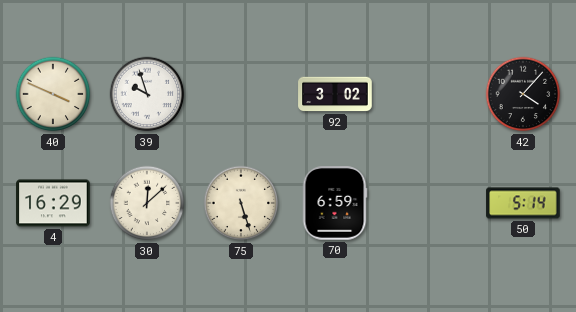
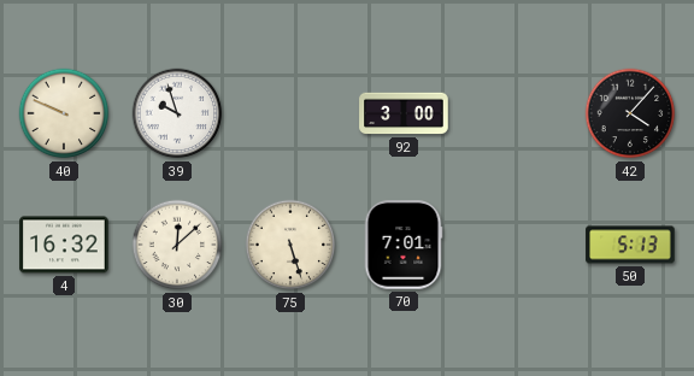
40: 3:49 -> 9:49 (64, 113)
92: 3:02 -> 3:00 (404, 113)
4: 16:29 -> 16:32 (64, 245)
70: 6:59 -> 7:01 (404, 245)
50: 5:14 -> 5:13 (630, 245)
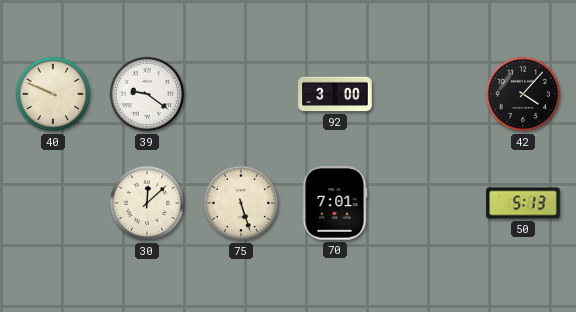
39: 9:57 -> 9:21 (147, 94)
4: 16:32 -> none (64, 245)
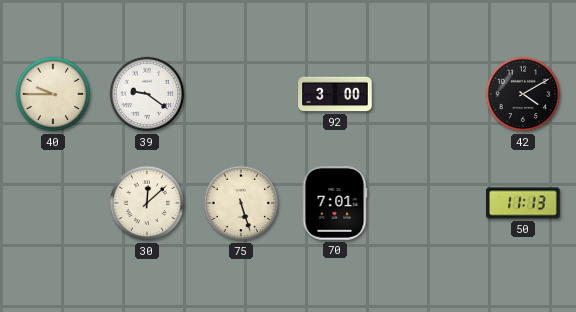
40: 9:49 -> 9:45 (53, 94)
42: 4:07 -> 4:10 (523, 94)
50: 5:13 -> 11:13 (523, 203)
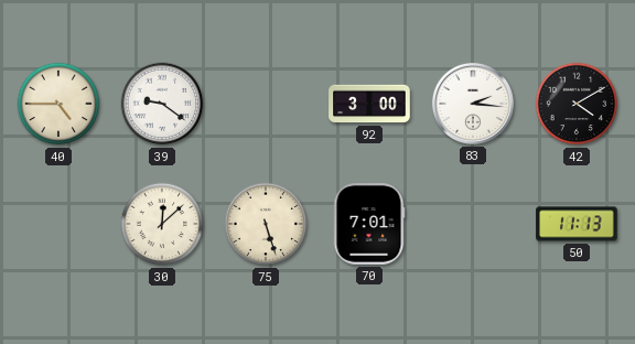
40: 9:45 -> 4:45 (58, 104)
83: none -> 2:16 (473, 104)
